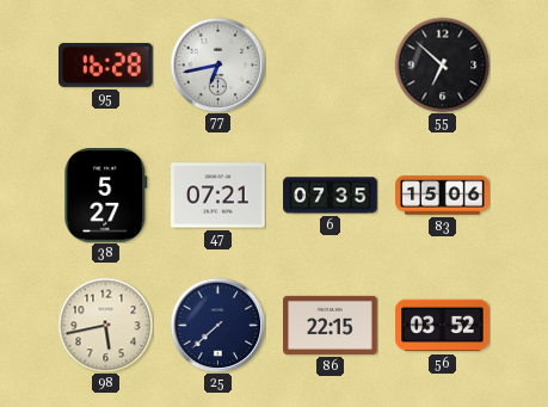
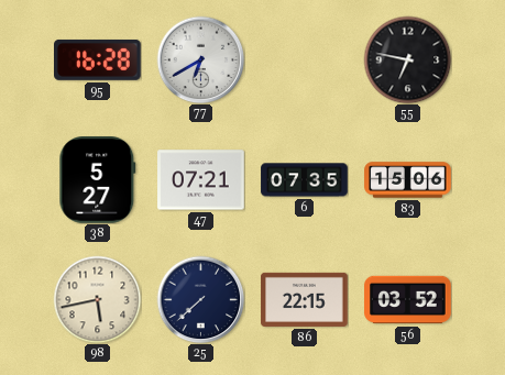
77: 6:43 -> 6:40 (200, 59)
55: 6:52 -> 6:47 (407, 59)
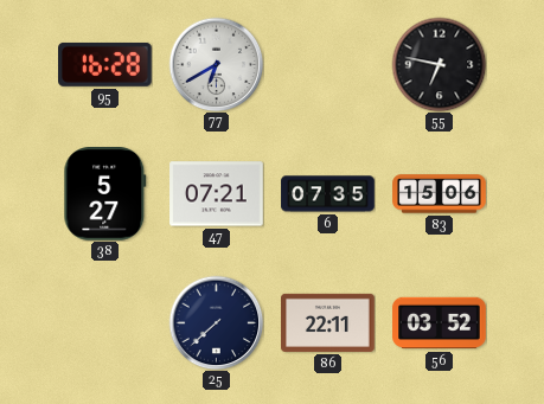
98: 5:43 -> none (97, 299)
86: 22:15 -> 22:11 (328, 322)
